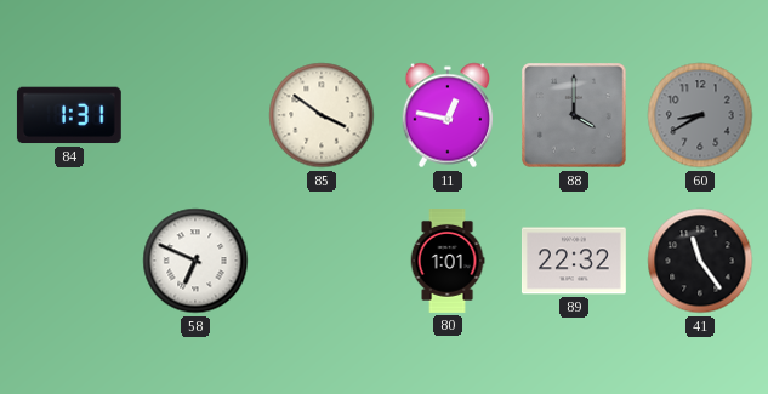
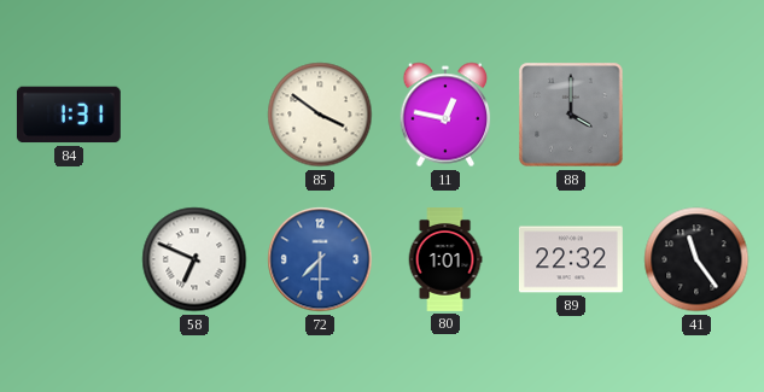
60: 8:40 -> none (700, 115)
72: none -> 7:30 (320, 259)
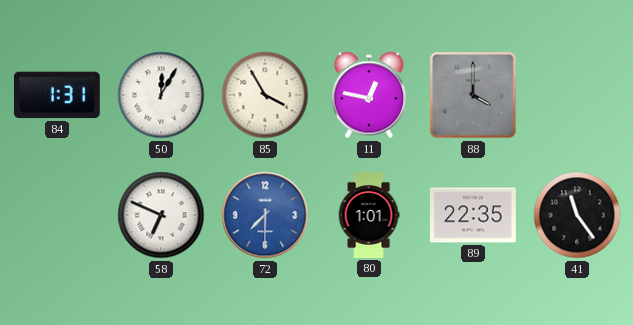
50: none -> 12:05 (161, 95)
85: 3:51 -> 3:55 (265, 95)
89: 22:32 -> 22:35 (473, 215)
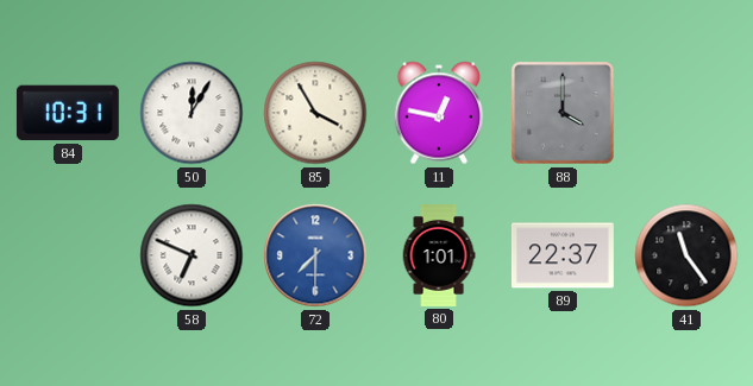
84: 1:31 -> 10:31 (68, 113)
89: 22:35 -> 22:37 (563, 255)
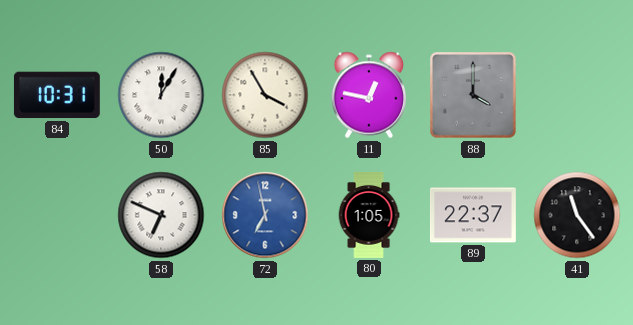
72: 7:30 -> 6:58 (265, 215)
80: 1:01 -> 1:05 (369, 216)
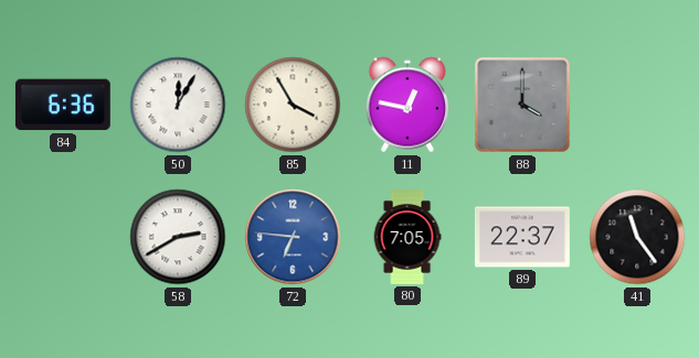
84: 10:31 -> 6:36 (63, 105)
58: 6:49 -> 2:40 (178, 237)
72: 6:58 -> 6:46 (293, 237)
80: 1:05 -> 7:05 (407, 238)
